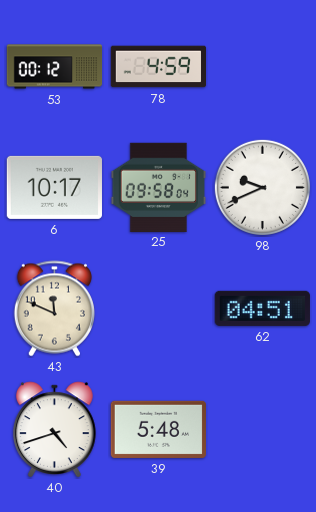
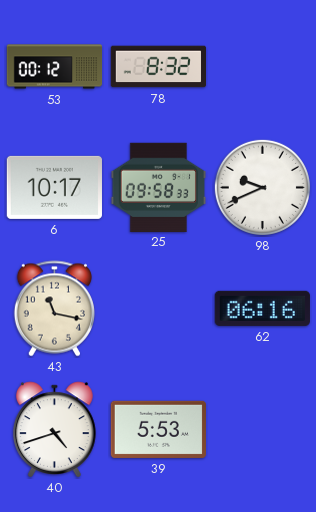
78: 4:59 -> 8:32 (158, 67)
25: 09:58:04 -> 09:58:33 (158, 187)
43: 11:49 -> 11:17 (54, 309)
62: 04:51 -> 06:16 (262, 308)
39: 5:48 -> 5:53 (158, 429)
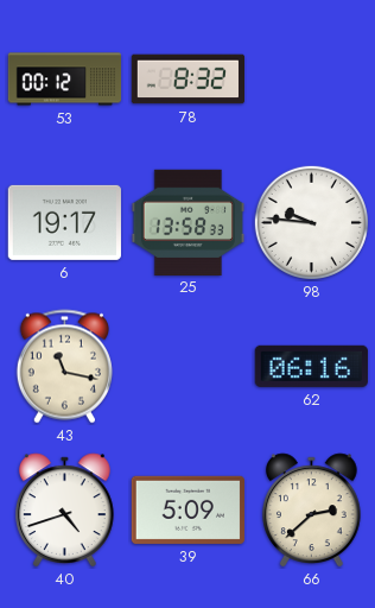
6: 10:17 -> 19:17 (64, 222)
25: 09:58 -> 13:58 (188, 222)
98: 9:41 -> 9:46 (311, 222)
39: 5:53 -> 5:09 (188, 509)
66: none -> 2:38 (312, 511)
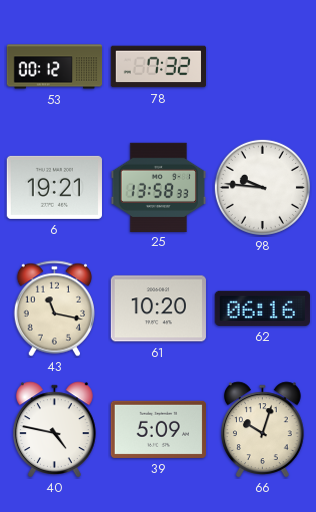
78: 8:32 -> 7:32 (158, 67)
6: 19:17 -> 19:21 (54, 187)
61: none -> 10:20 (158, 309)
40: 4:42 -> 4:47 (55, 430)
66: 2:38 -> 10:03 (263, 430)
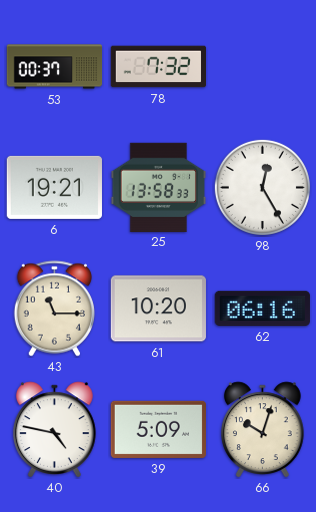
53: 00:12 -> 00:37 (55, 67)
98: 9:46 -> 12:25 (262, 187)
43: 11:17 -> 11:15 (54, 309)
